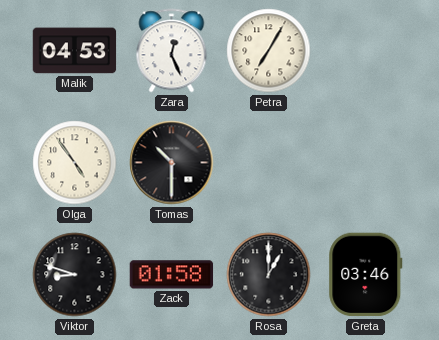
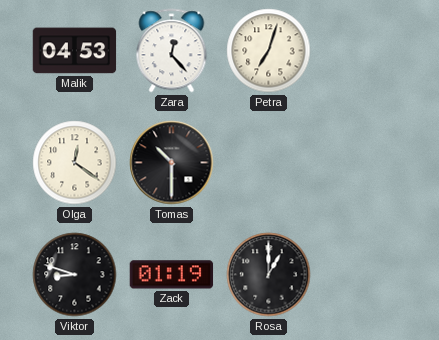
Zara: 12:26 -> 12:23 (172, 51)
Petra: 7:05 -> 7:03 (269, 51)
Olga: 4:54 -> 12:21 (75, 163)
Zack: 01:58 -> 01:19 (172, 275)
Greta: 03:46 -> none (366, 275)
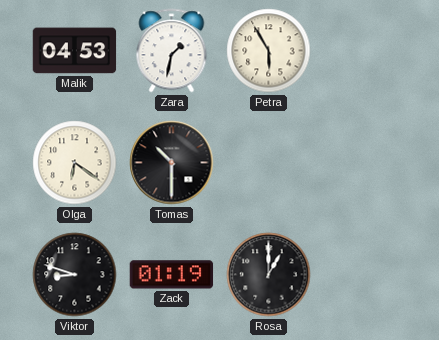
Zara: 12:23 -> 1:32 (172, 51)
Petra: 7:03 -> 5:55 (269, 51)
Olga: 12:21 -> 6:21 (75, 163)
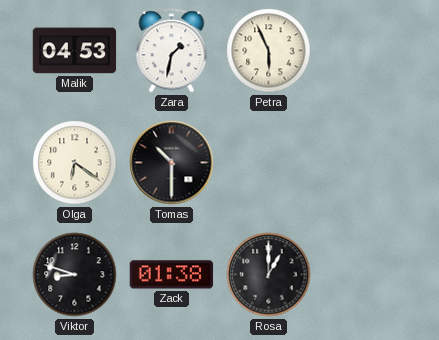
Petra: 5:55 -> 5:56 (269, 51)
Zack: 01:19 -> 01:38 (172, 275)
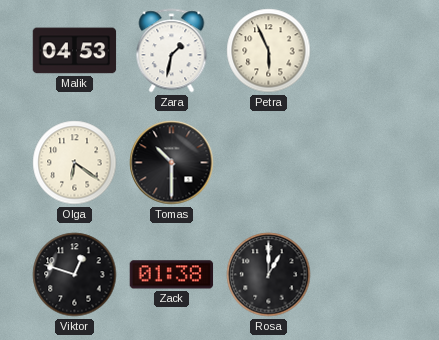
Viktor: 8:48 -> 12:48 (75, 275)
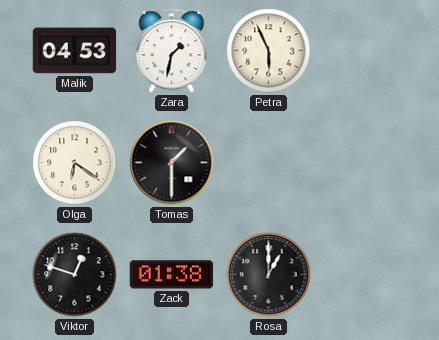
Tomas: 10:30 -> 1:30 (172, 163)
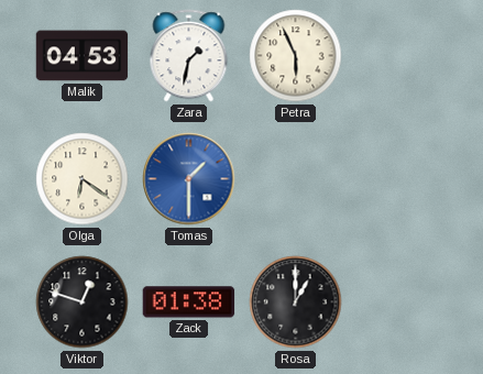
Tomas dial: black -> blue (189, 179)
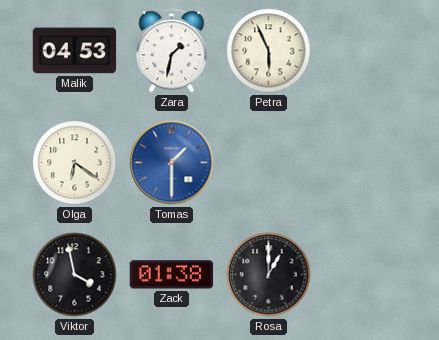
Viktor: 12:48 -> 3:58 (75, 275)
